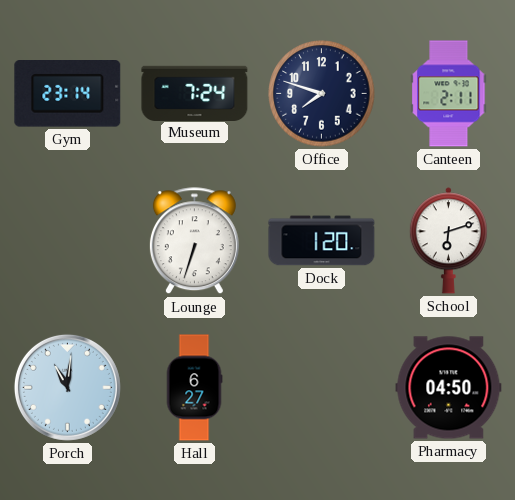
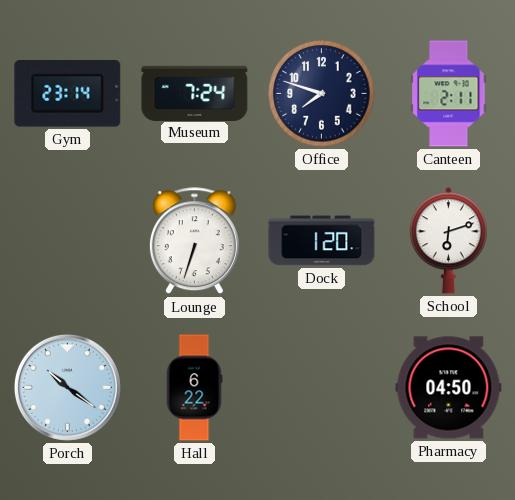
Porch: 11:01 -> 10:21 (67, 387)
Hall: 6:27 -> 6:22 (194, 388)
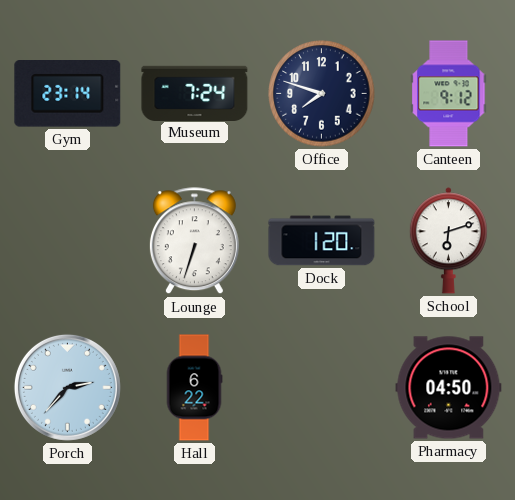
Canteen: 2:11 -> 9:12 (449, 94)
Porch: 10:21 -> 2:37 (67, 387)
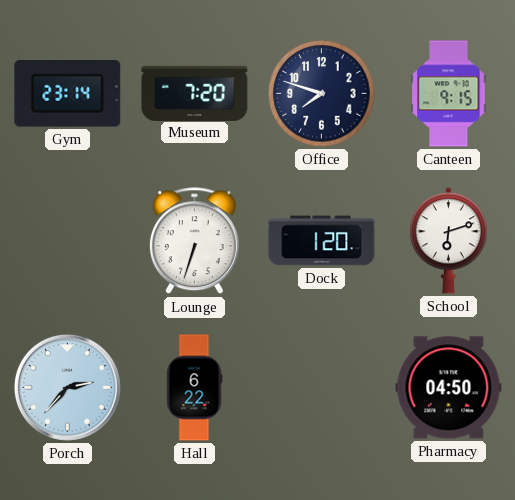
Museum: 7:24 -> 7:20 (195, 93)
Canteen: 9:12 -> 9:15 (449, 94)
